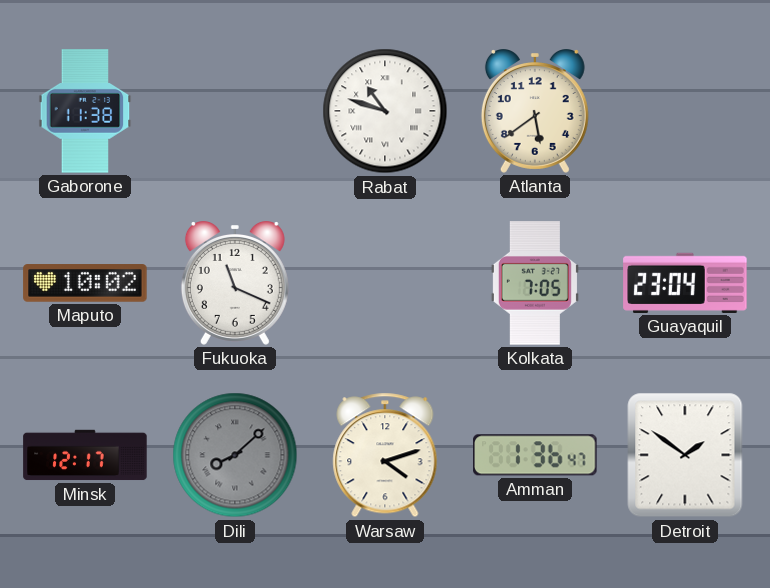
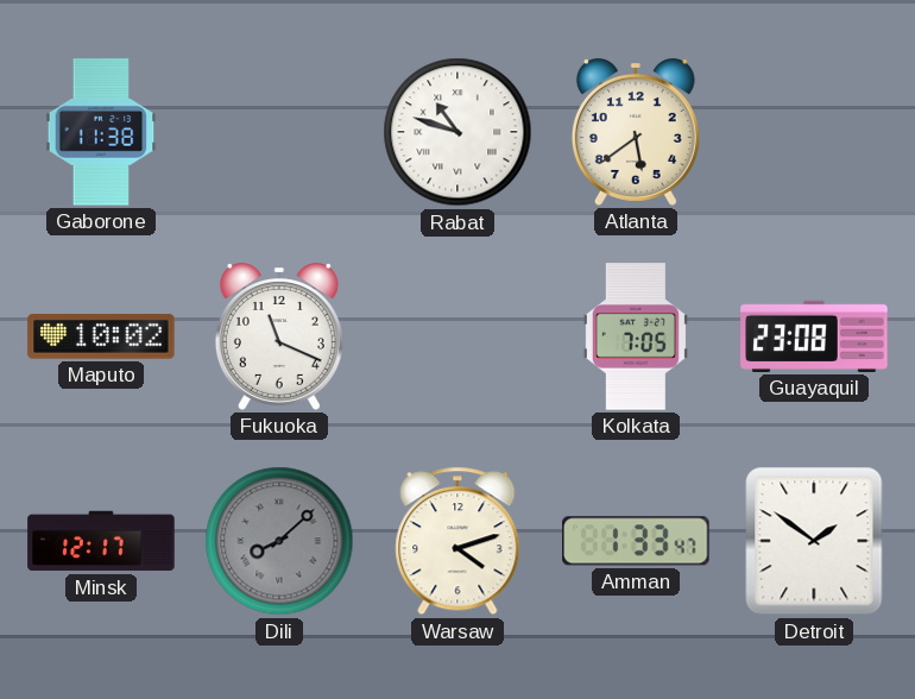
Guayaquil: 23:04 -> 23:08 (814, 336)
Amman: 1:36 -> 1:33 (636, 541)
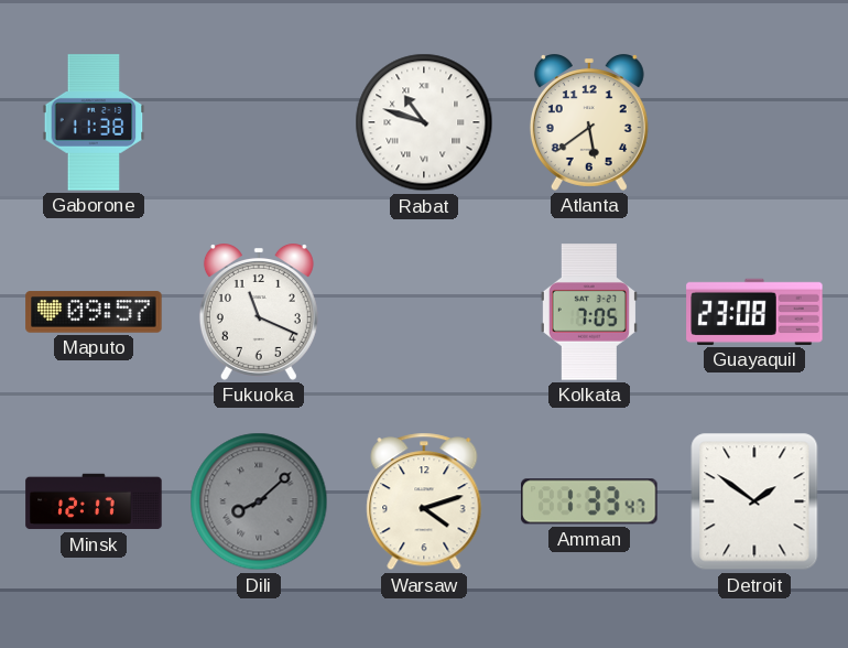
Maputo: 10:02 -> 09:57 (94, 312)
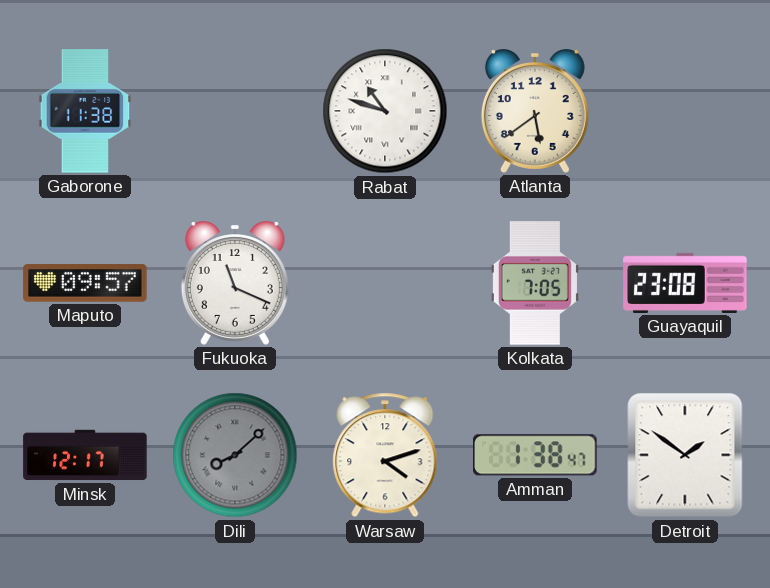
Amman: 1:33 -> 1:38 (535, 455)
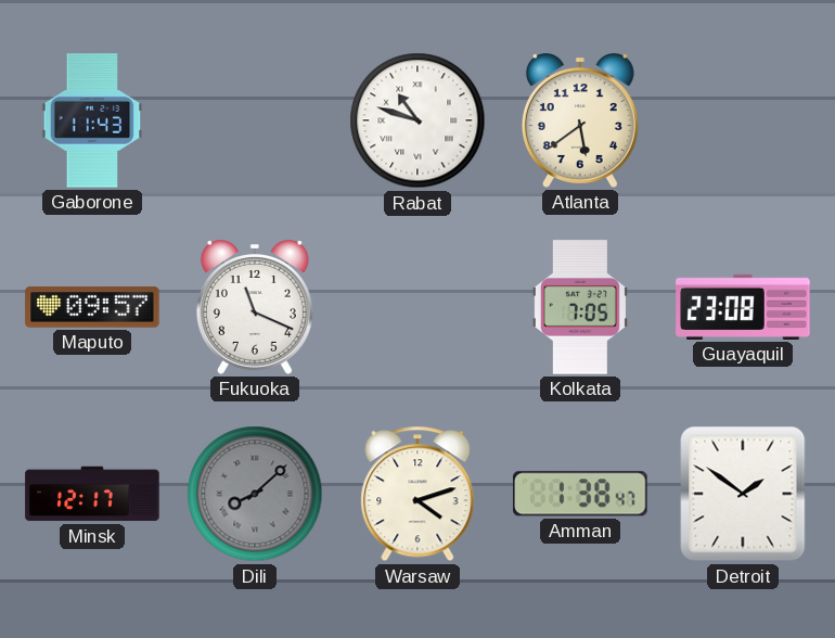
Gaborone: 11:38 -> 11:43 (92, 120)
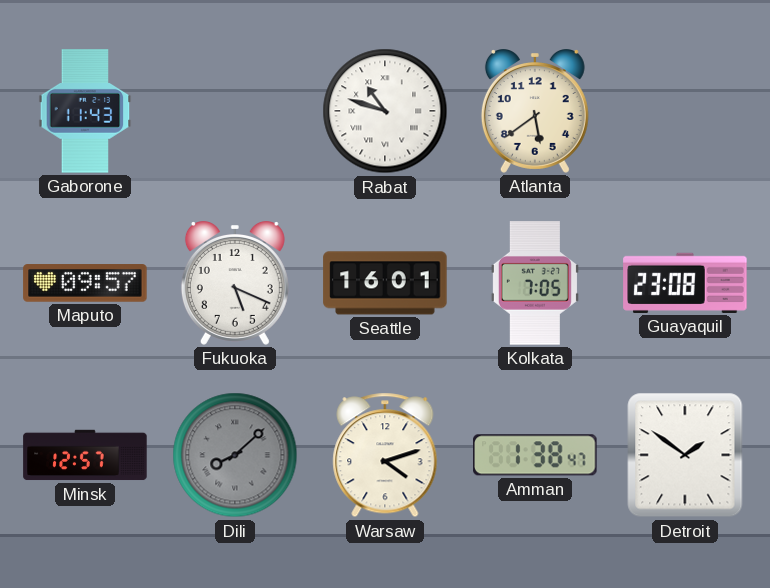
Fukuoka: 11:19 -> 5:19 (235, 284)
Seattle: none -> 16:01 (385, 283)
Minsk: 12:17 -> 12:57 (85, 455)
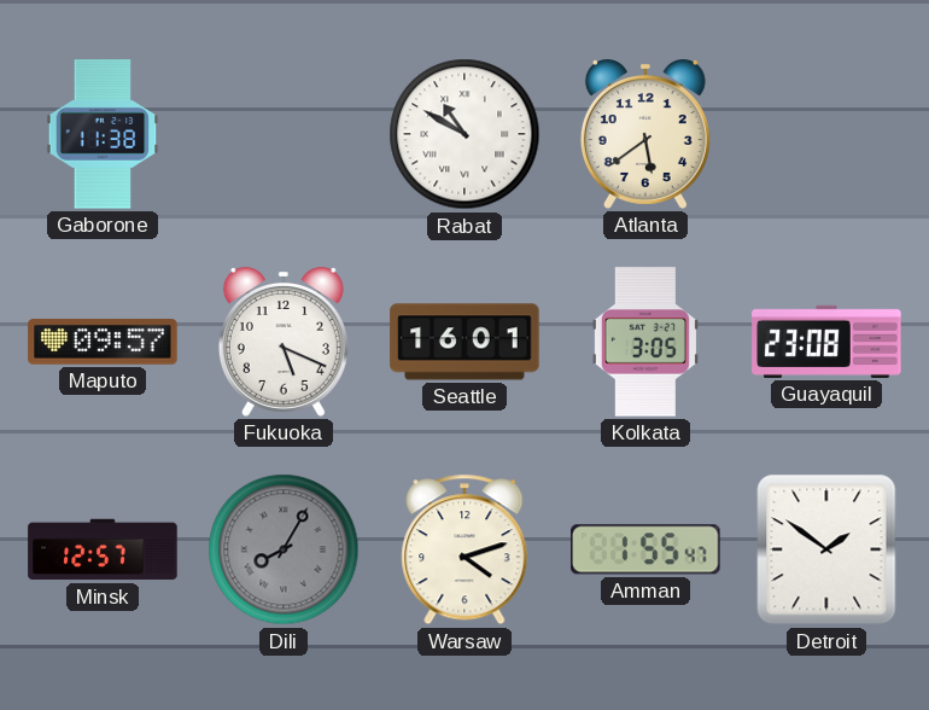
Gaborone: 11:43 -> 11:38 (103, 134)
Rabat: 10:48 -> 10:50 (464, 134)
Kolkata: 7:05 -> 3:05 (645, 342)
Dili: 8:08 -> 8:05 (284, 549)
Amman: 1:38 -> 1:55 (645, 549)
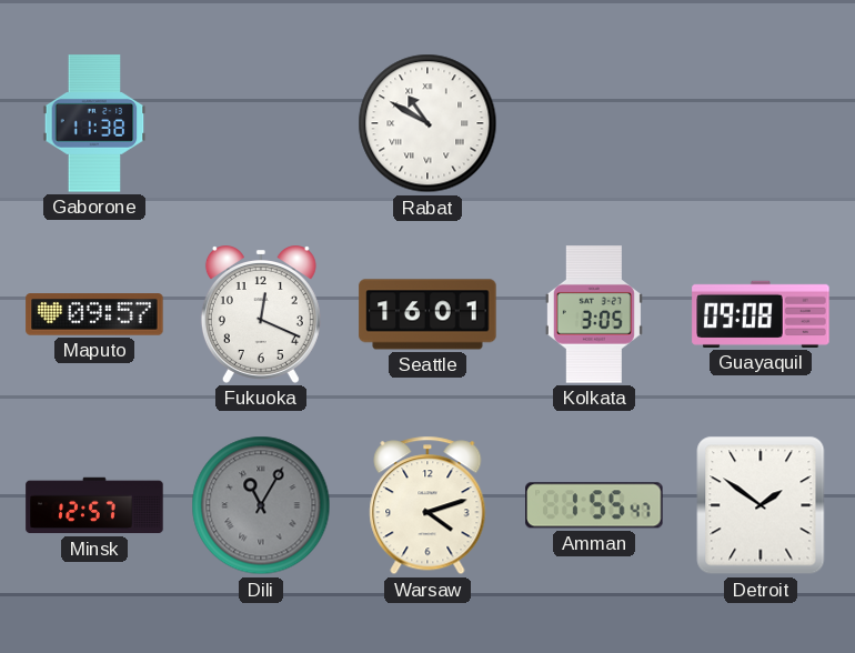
Atlanta: 5:39 -> none (645, 135)
Fukuoka: 5:19 -> 12:19 (261, 315)
Guayaquil: 23:08 -> 09:08 (761, 314)
Dili: 8:05 -> 11:05 (261, 505)
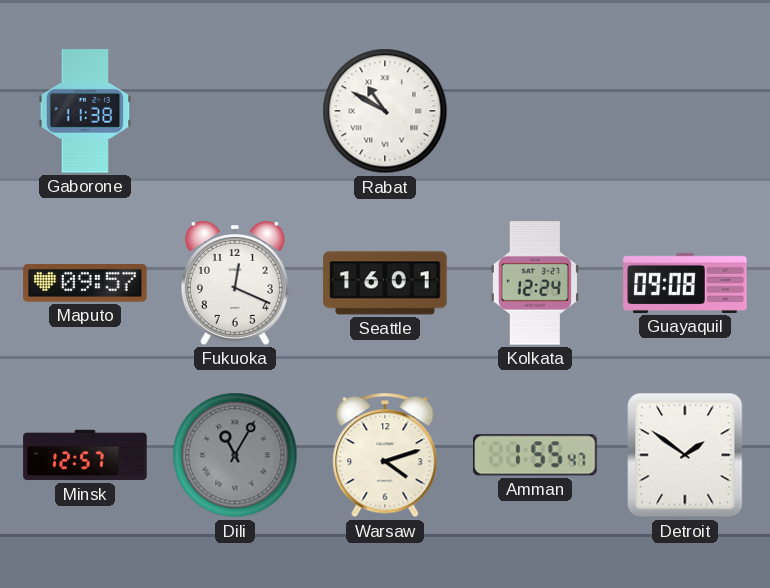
Kolkata: 3:05 -> 12:24 (535, 283)
